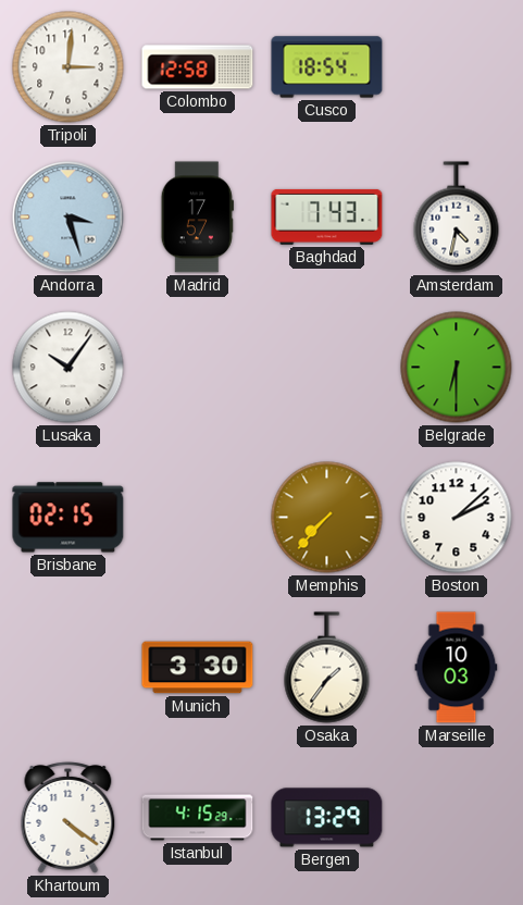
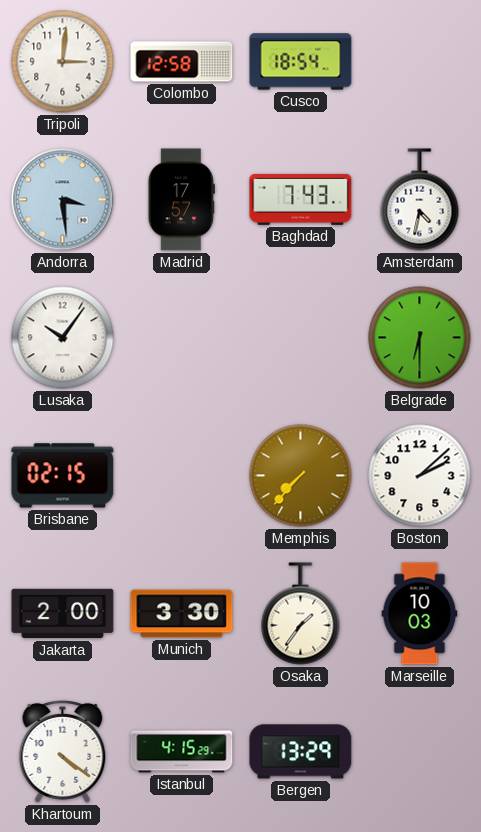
Andorra: 3:27 -> 3:29 (63, 200)
Jakarta: none -> 2:00 (63, 614)
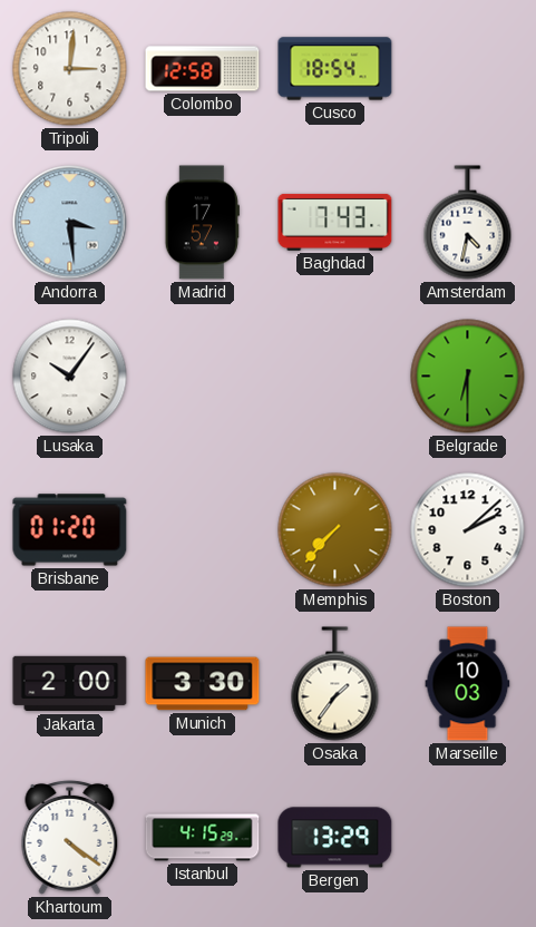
Brisbane: 02:15 -> 01:20 (70, 530)
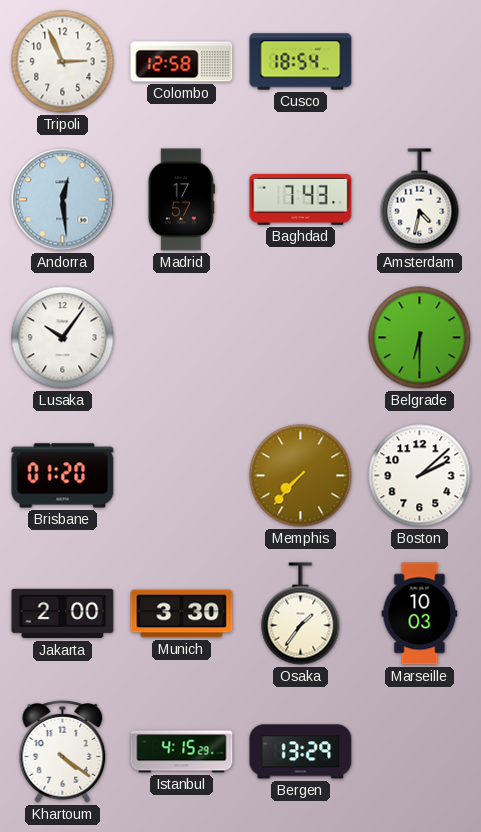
Tripoli: 3:01 -> 2:56 (63, 62)
Andorra: 3:29 -> 12:29 (63, 200)
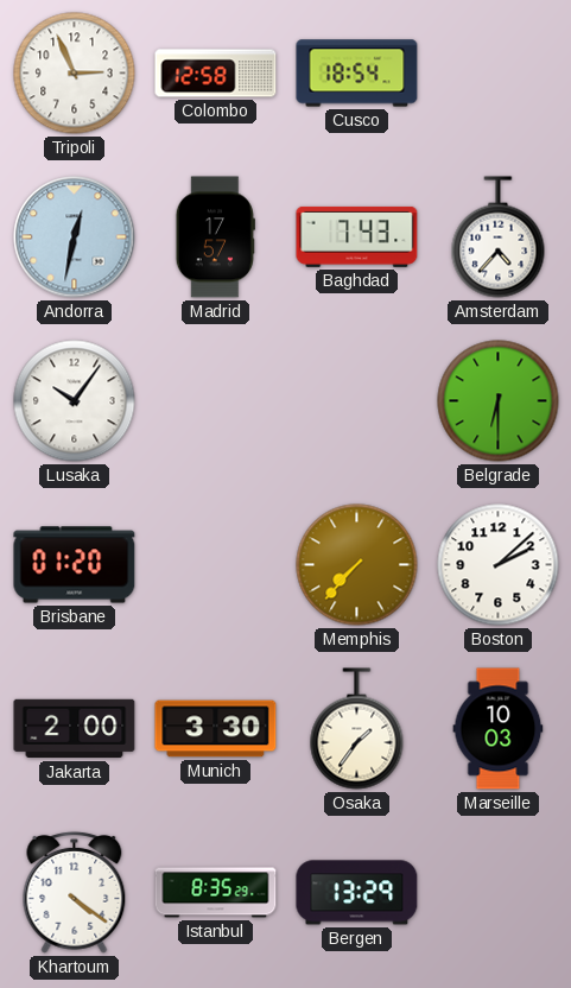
Andorra: 12:29 -> 12:32 (75, 237)
Amsterdam: 4:32 -> 4:37 (499, 237)
Istanbul: 4:15 -> 8:35 (216, 893)
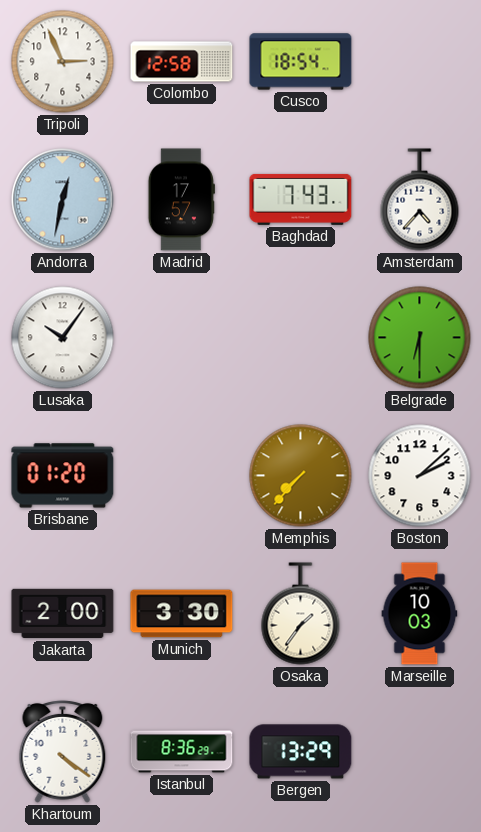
Istanbul: 8:35 -> 8:36 (182, 752)
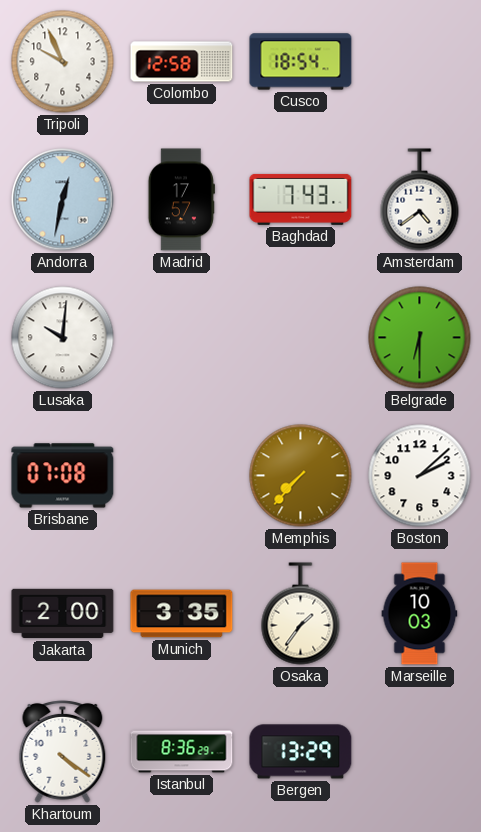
Tripoli: 2:56 -> 9:56 (63, 62)
Amsterdam: 4:37 -> 4:39 (420, 200)
Lusaka: 10:06 -> 10:01 (63, 338)
Brisbane: 01:20 -> 07:08 (63, 476)
Munich: 3:30 -> 3:35 (182, 614)
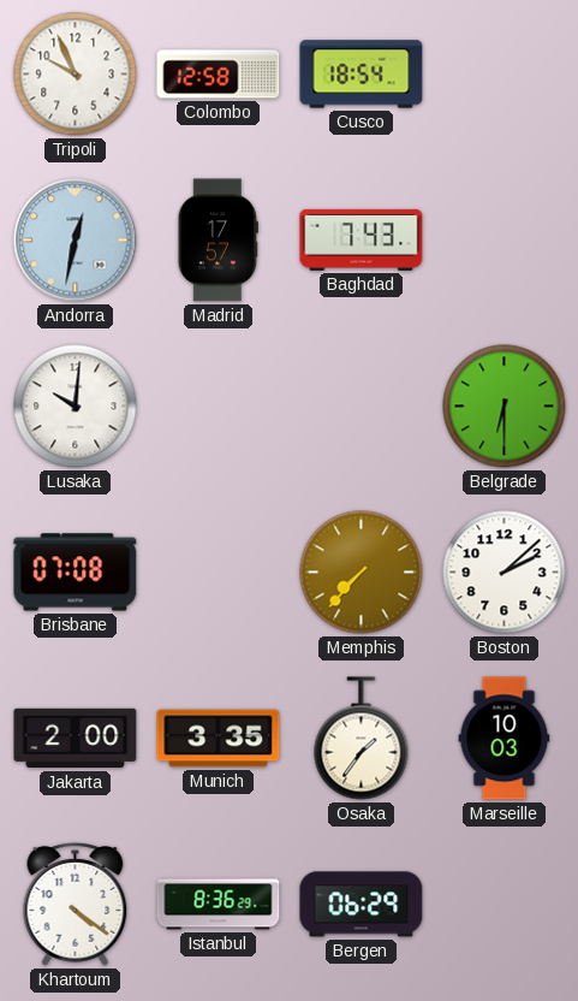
Amsterdam: 4:39 -> none (420, 200)
Bergen: 13:29 -> 06:29 (362, 905)
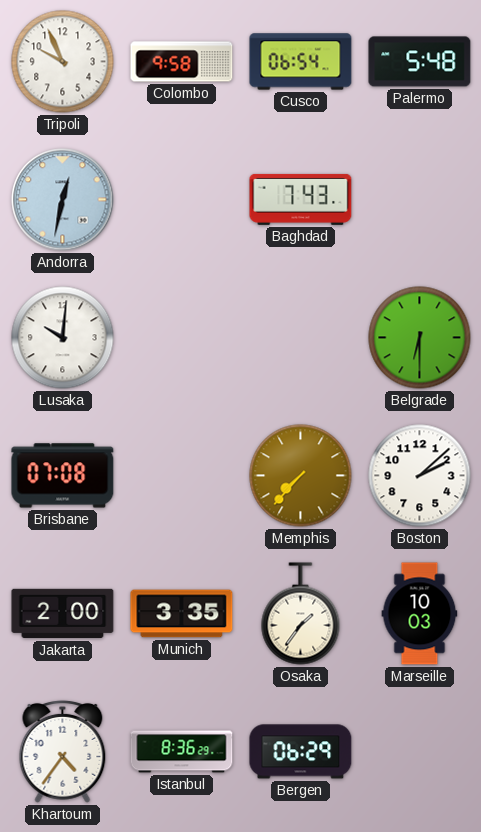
Colombo: 12:58 -> 9:58 (182, 62)
Cusco: 18:54 -> 06:54 (301, 62)
Palermo: none -> 5:48 (420, 62)
Madrid: 17:57 -> none (218, 241)
Khartoum: 4:21 -> 4:36 (63, 751)
